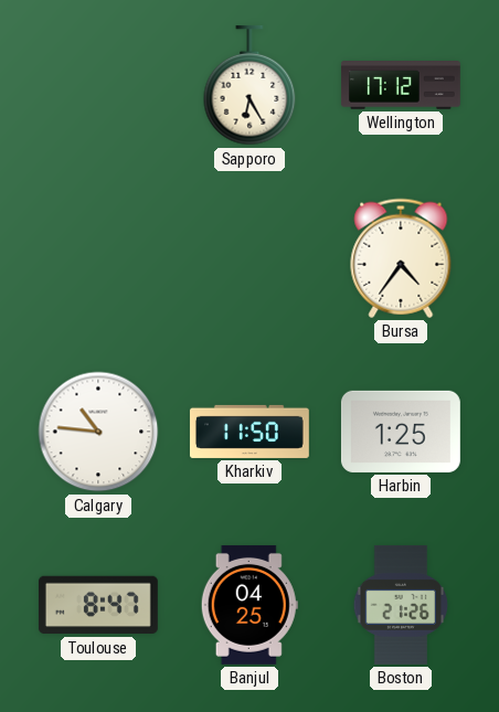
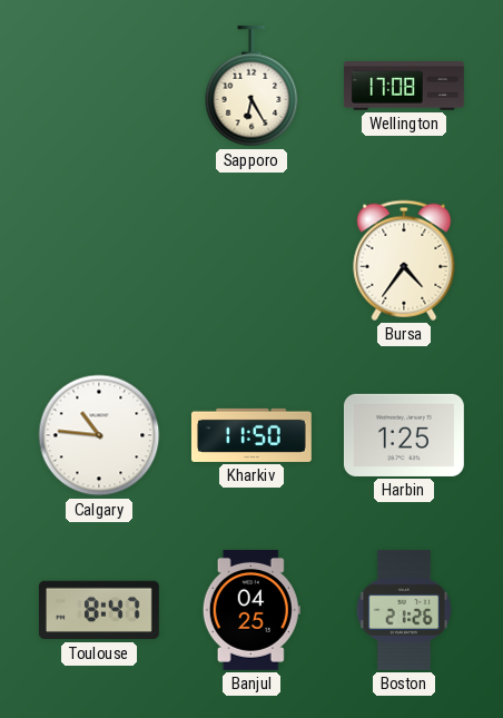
Wellington: 17:12 -> 17:08 (404, 87)
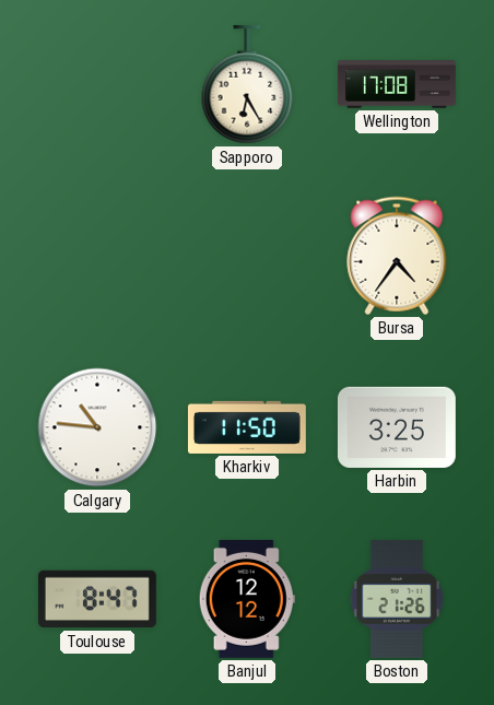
Harbin: 1:25 -> 3:25 (397, 427)
Banjul: 04:25 -> 12:12 (247, 599)
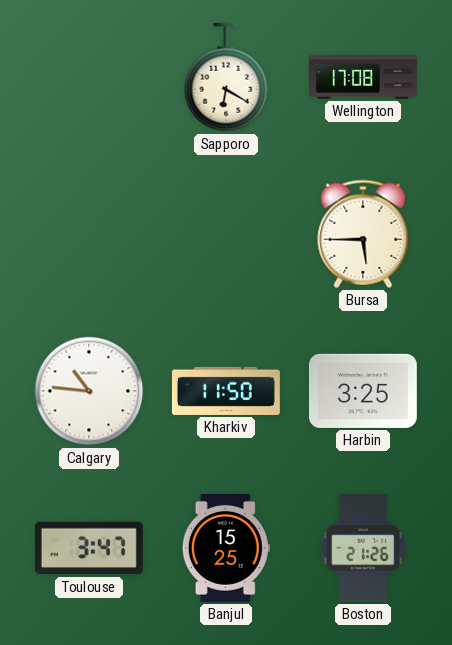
Sapporo: 6:25 -> 6:20 (226, 77)
Bursa: 4:36 -> 5:45 (363, 234)
Toulouse: 8:47 -> 3:47 (89, 548)
Banjul: 12:12 -> 15:25 (226, 548)
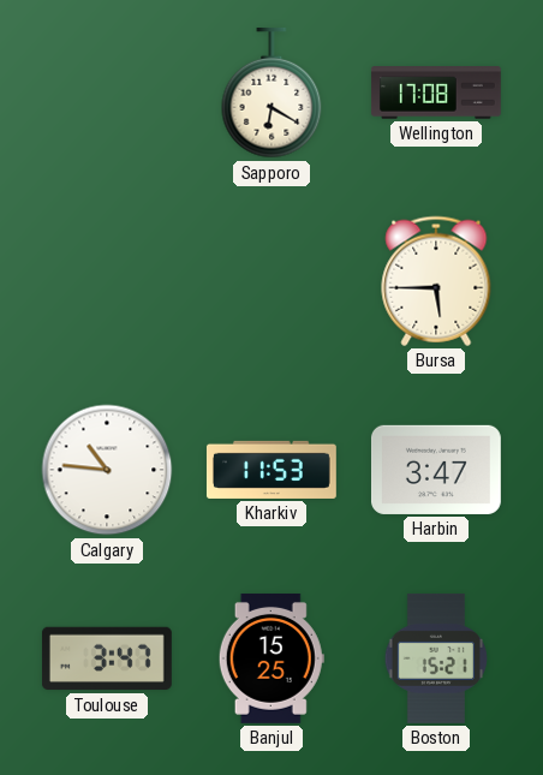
Kharkiv: 11:50 -> 11:53 (271, 470)
Harbin: 3:25 -> 3:47 (436, 470)
Boston: 21:26 -> 15:21 (435, 658)
